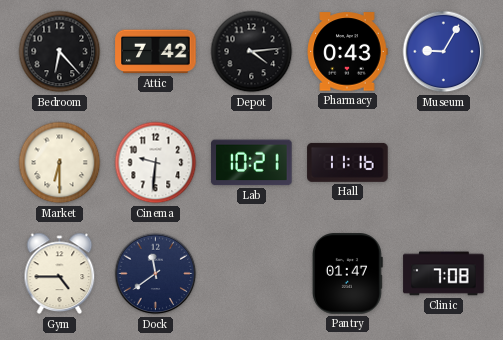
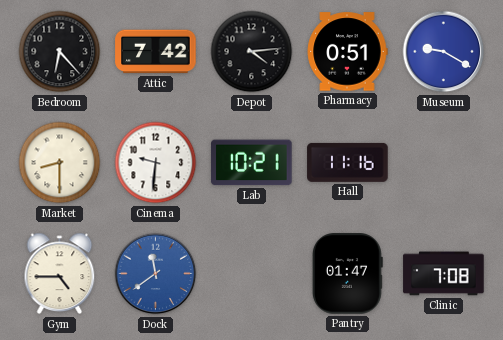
Pharmacy: 0:43 -> 0:51 (347, 52)
Museum: 9:05 -> 9:20 (444, 52)
Market: 6:30 -> 8:30 (60, 163)
Dock dial: navy -> blue (156, 274)
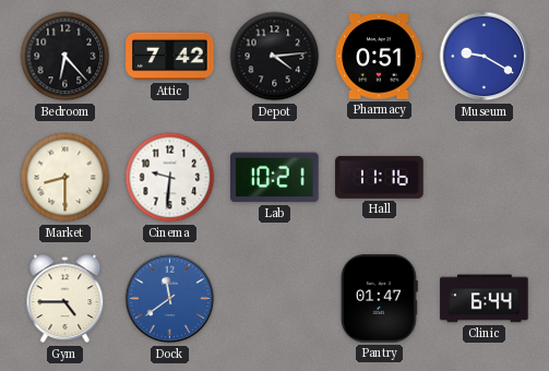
Clinic: 7:08 -> 6:44 (485, 299)
